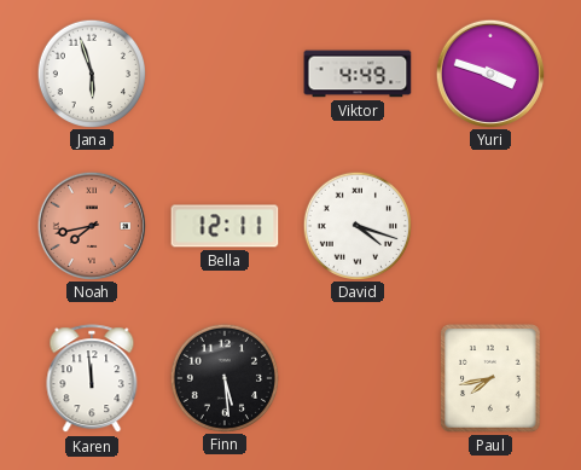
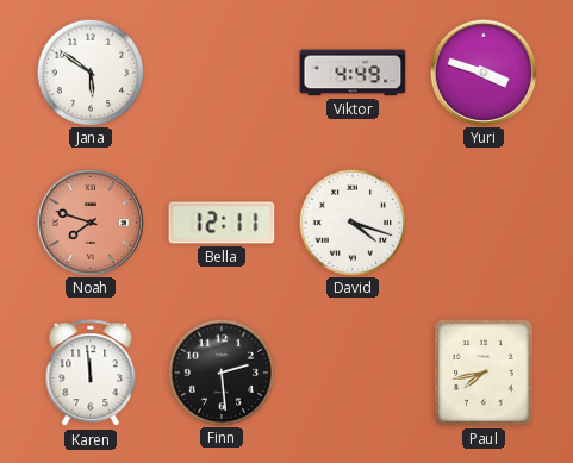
Jana: 5:57 -> 5:51 (89, 71)
Noah: 7:43 -> 7:48 (89, 221)
Finn: 5:29 -> 2:29 (220, 371)
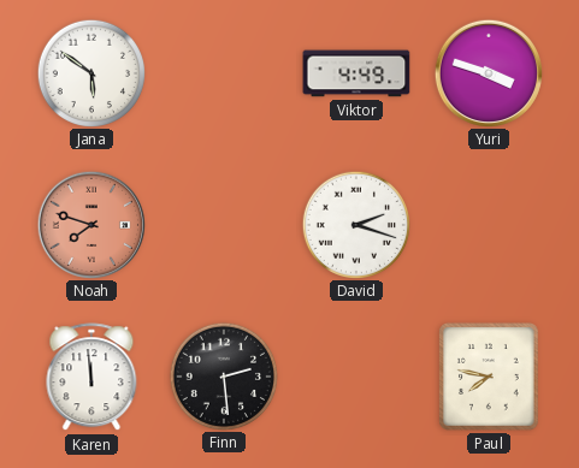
Bella: 12:11 -> none (222, 223)
David: 4:18 -> 2:18 (355, 224)
Paul: 7:43 -> 7:47 (489, 377)
